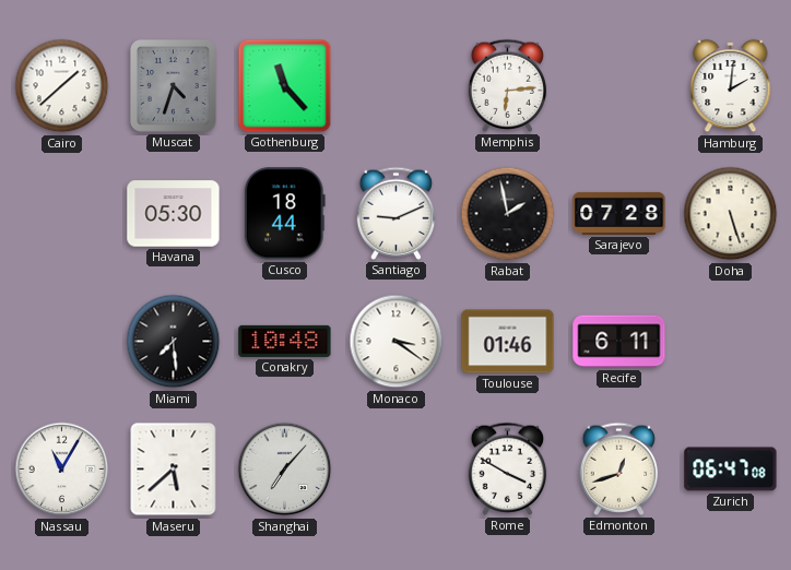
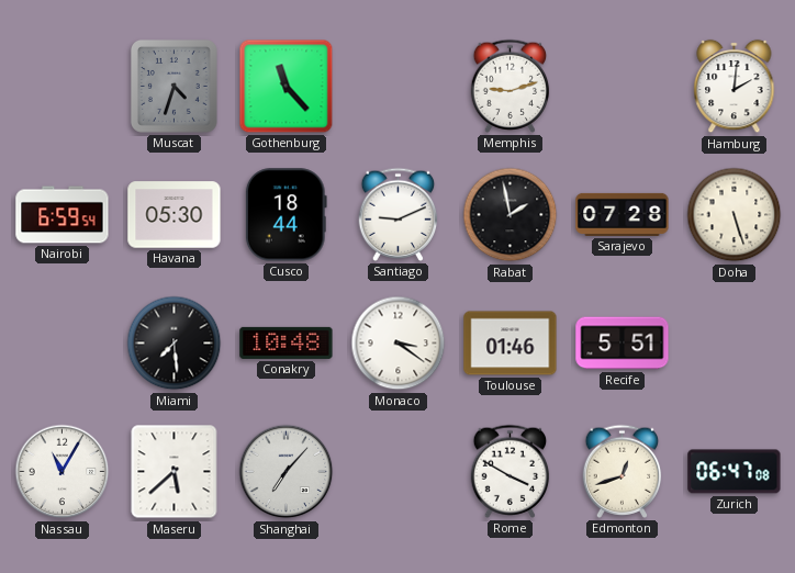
Cairo: 1:38 -> none (62, 86)
Memphis: 6:14 -> 9:12 (511, 86)
Nairobi: none -> 6:59 (63, 215)
Recife: 6:11 -> 5:51 (623, 344)
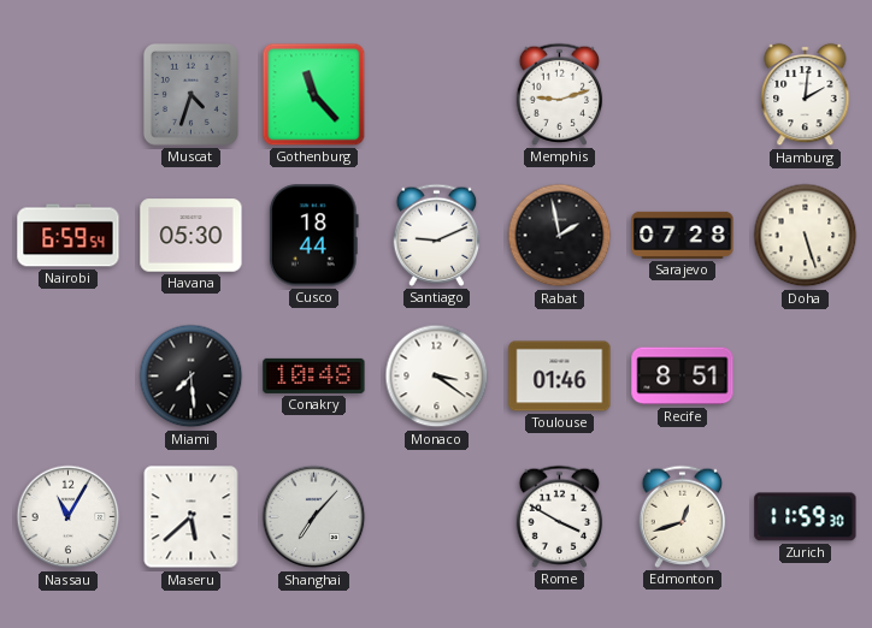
Recife: 5:51 -> 8:51 (683, 377)
Zurich: 06:47 -> 11:59 (806, 517)
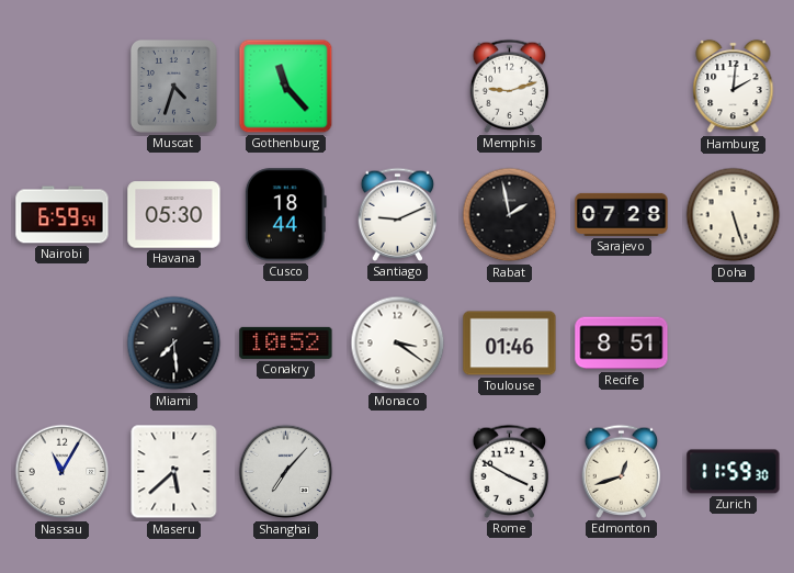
Conakry: 10:48 -> 10:52 (286, 342)
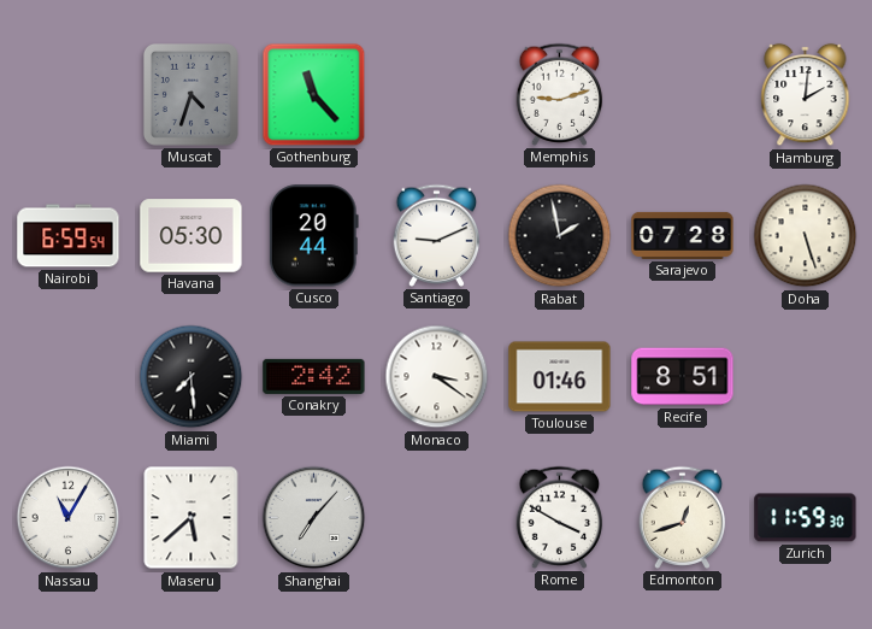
Cusco: 18:44 -> 20:44 (313, 236)
Conakry: 10:52 -> 2:42 (314, 376)
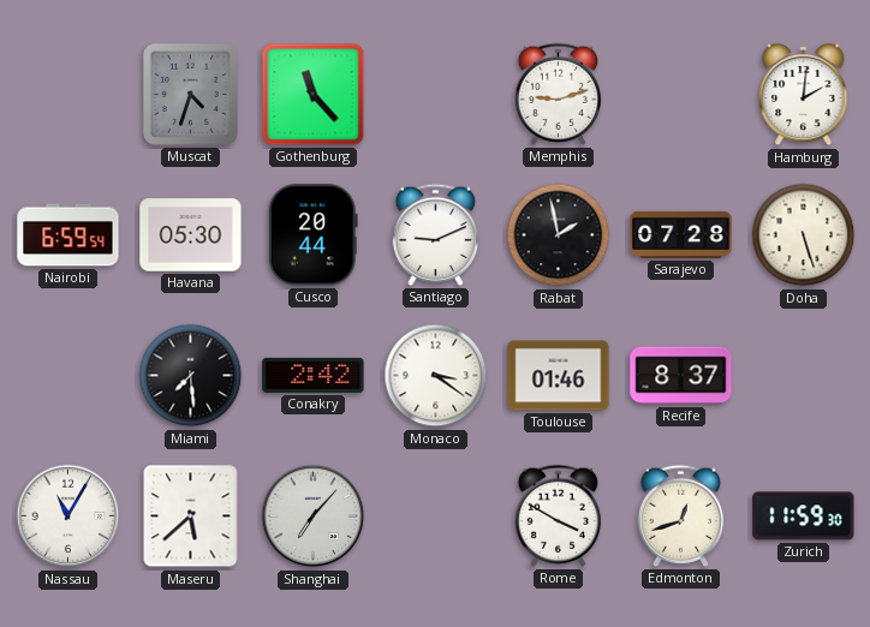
Recife: 8:51 -> 8:37 (681, 376)
